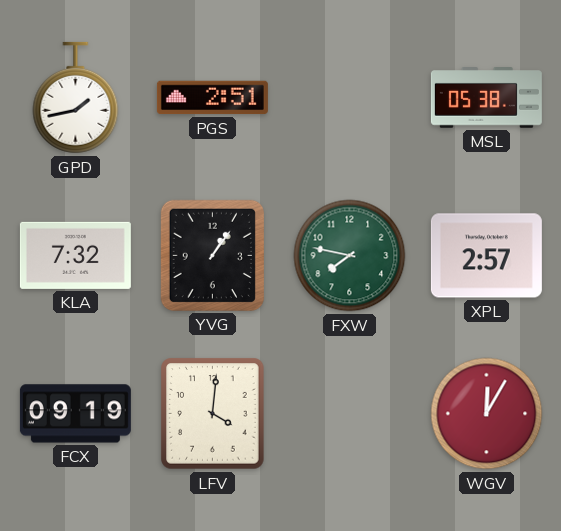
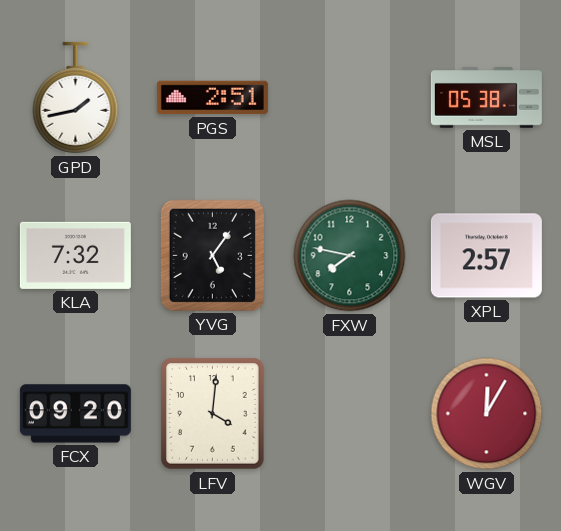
YVG: 1:06 -> 5:06 (212, 255)
FCX: 09:19 -> 09:20 (75, 414)
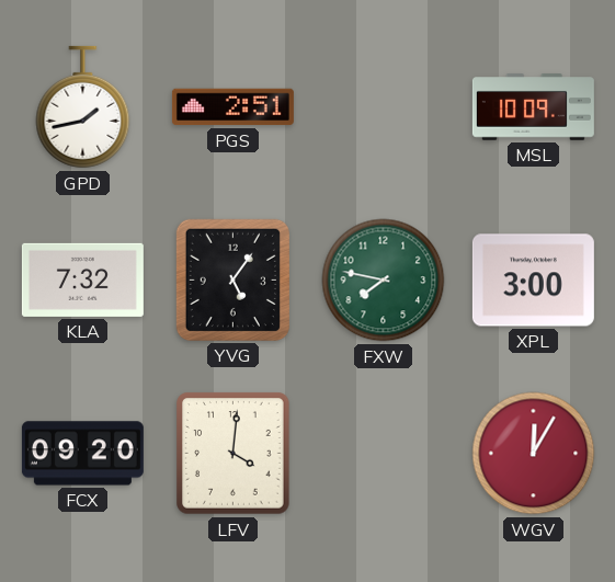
MSL: 05:38 -> 10:09 (533, 107)
XPL: 2:57 -> 3:00 (533, 281)
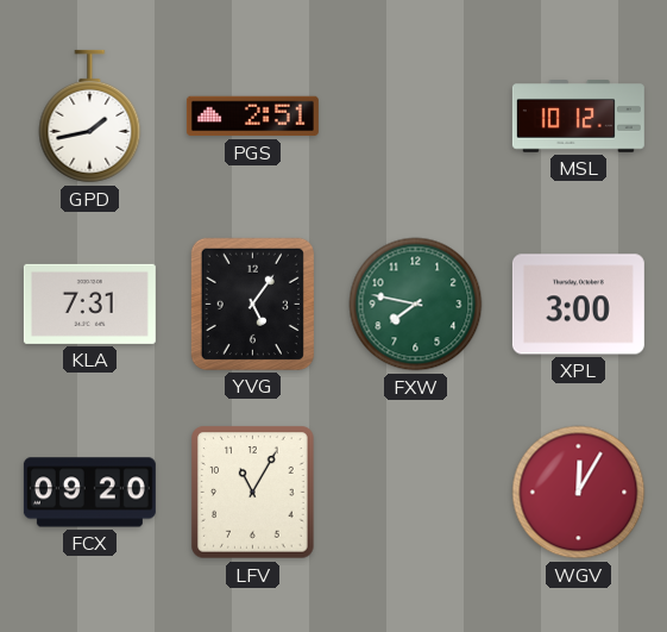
MSL: 10:09 -> 10:12 (578, 117)
KLA: 7:32 -> 7:31 (89, 304)
LFV: 4:01 -> 11:05 (253, 493)
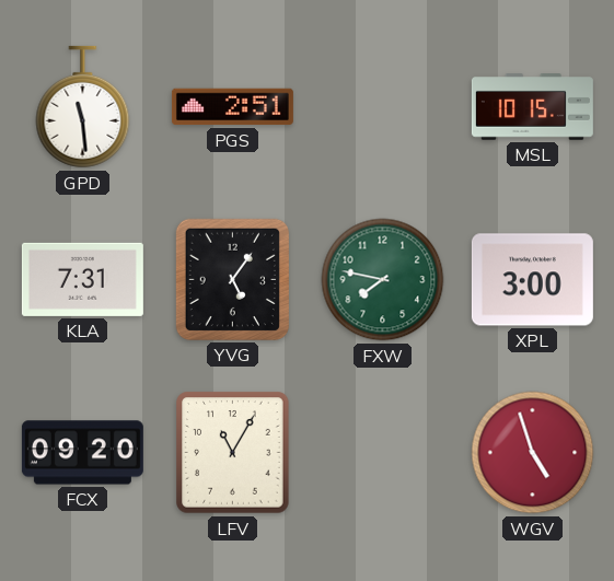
GPD: 1:43 -> 11:29 (83, 107)
MSL: 10:12 -> 10:15 (532, 107)
WGV: 12:05 -> 4:57 (533, 453)
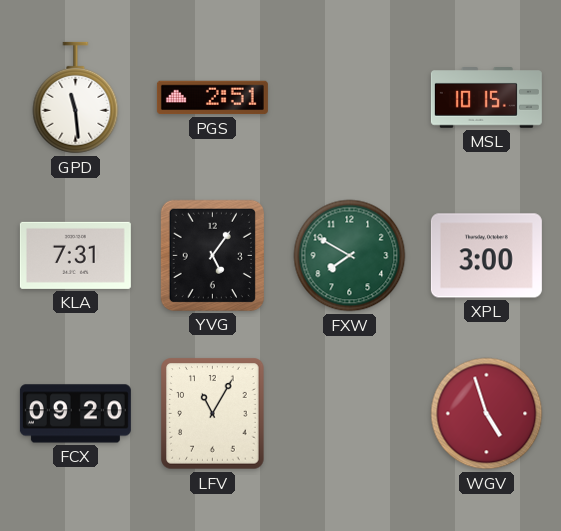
FXW: 7:47 -> 7:50 (350, 256)
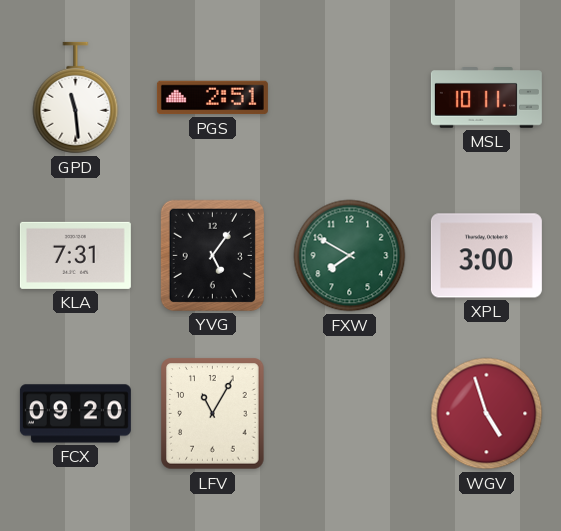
MSL: 10:15 -> 10:11 (486, 98)
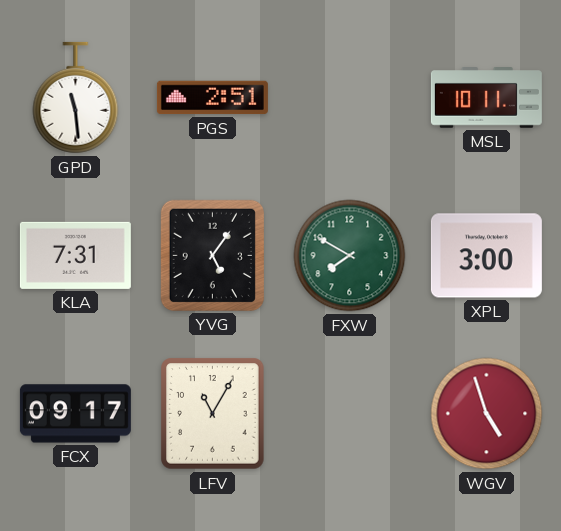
FCX: 09:20 -> 09:17 (75, 414)
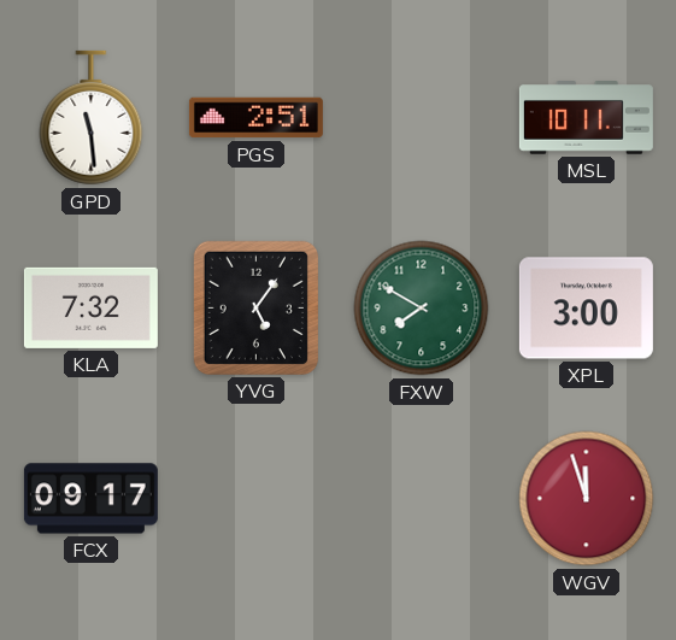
KLA: 7:31 -> 7:32 (90, 307)
LFV: 11:05 -> none (213, 414)
WGV: 4:57 -> 11:57 (587, 499)
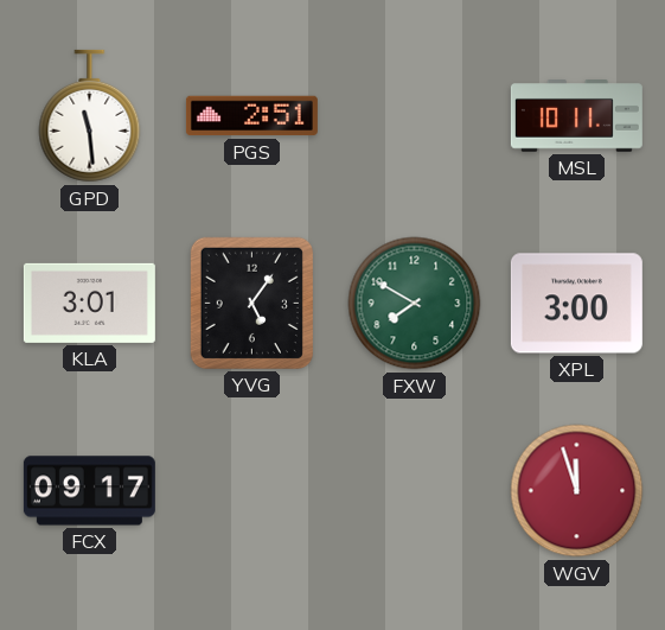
KLA: 7:32 -> 3:01 (89, 303)
